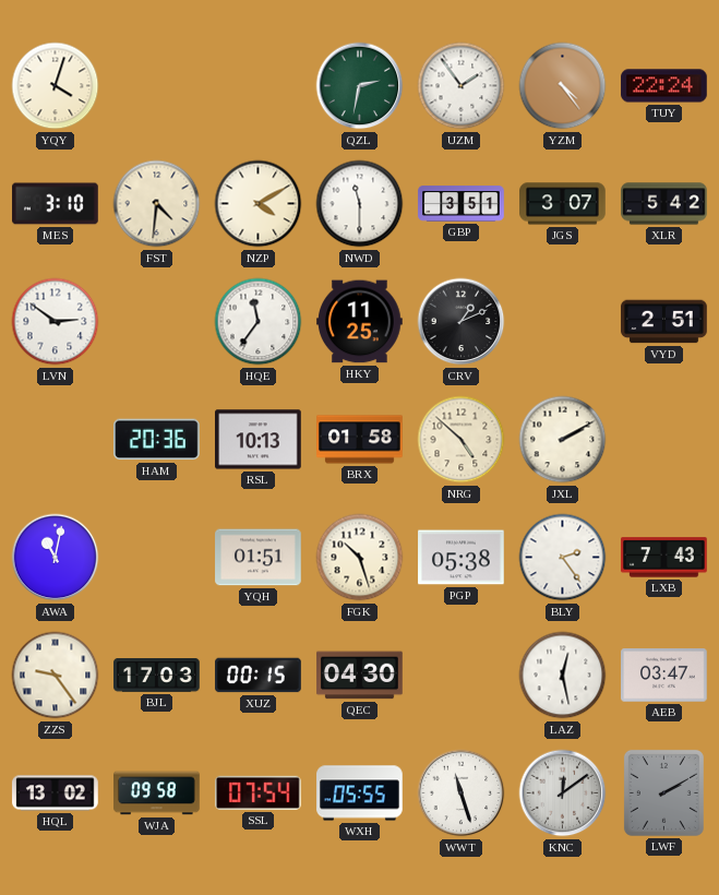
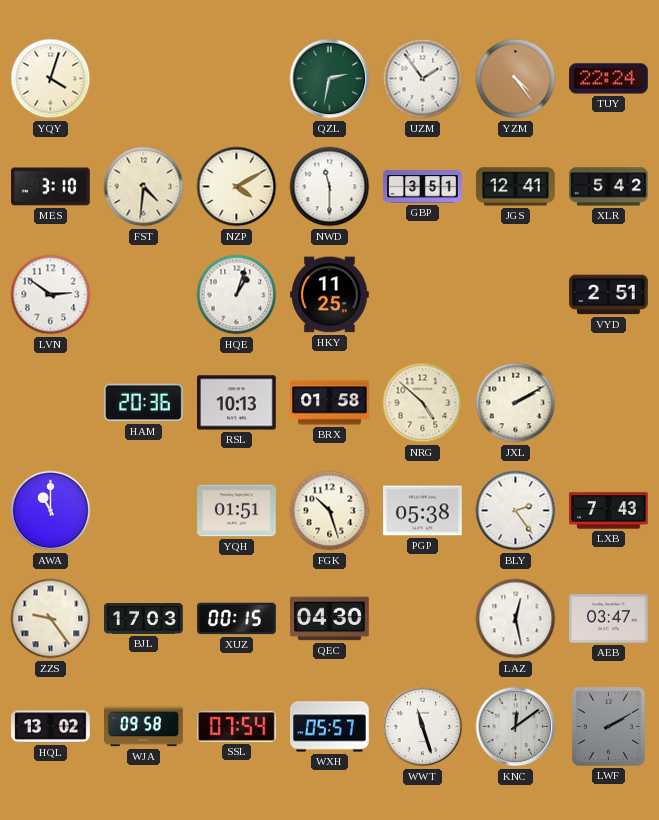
JGS: 3:07 -> 12:41 (516, 187)
HQE: 11:36 -> 1:03 (237, 295)
CRV: 1:11 -> none (462, 322)
AWA: 11:02 -> 11:00 (51, 511)
WXH: 05:55 -> 05:57 (330, 727)
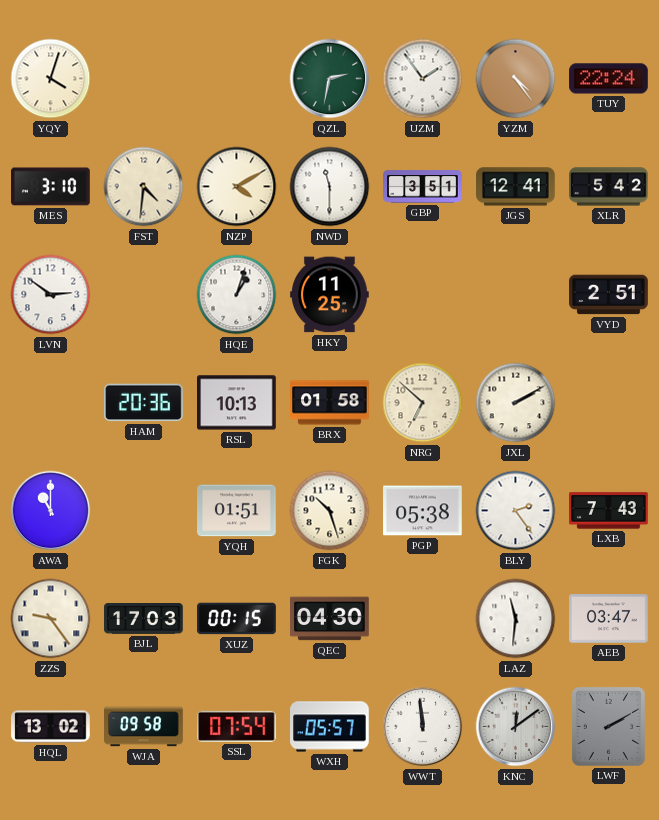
NRG: 4:52 -> 6:52 (423, 403)
LAZ: 12:28 -> 11:31 (516, 619)
WWT: 11:27 -> 11:59 (423, 727)
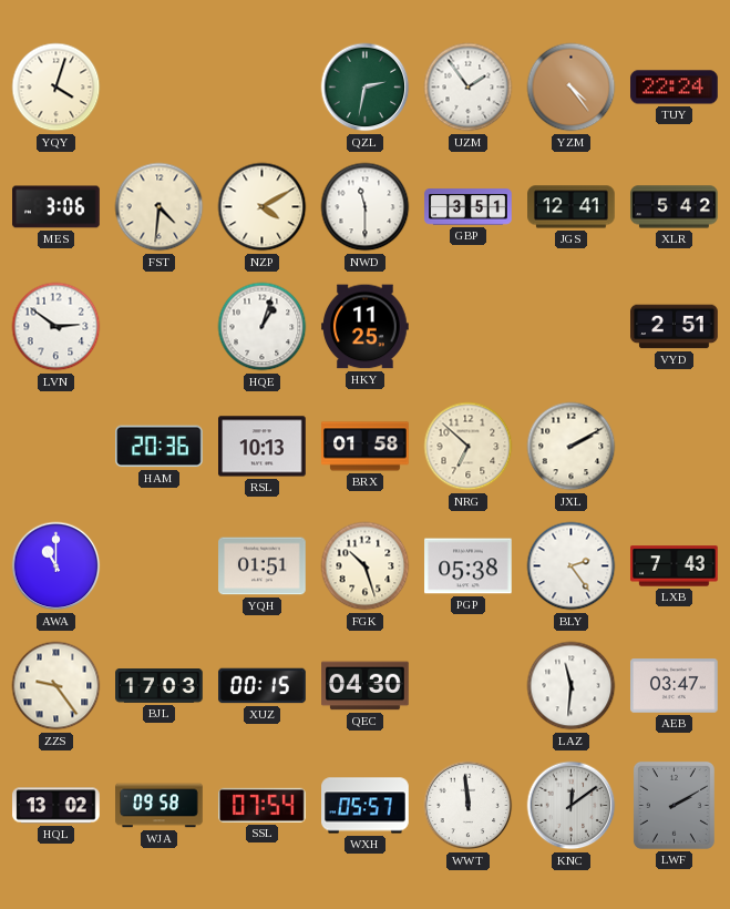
MES: 3:10 -> 3:06 (56, 207)
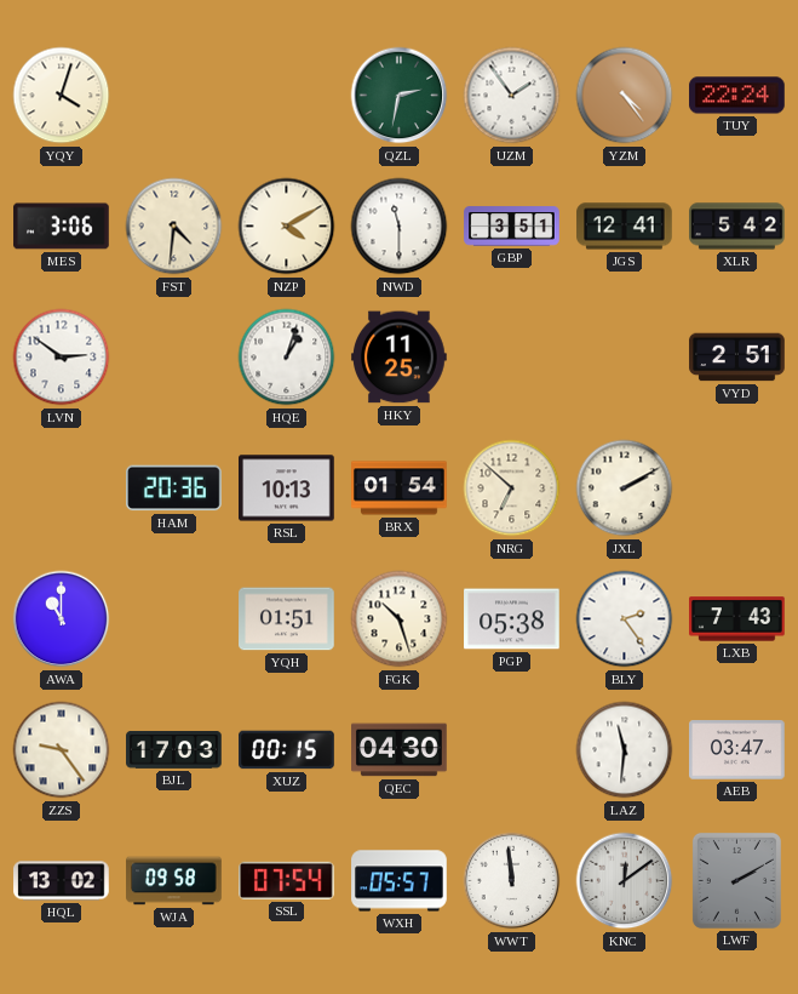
BRX: 01:58 -> 01:54 (400, 489)
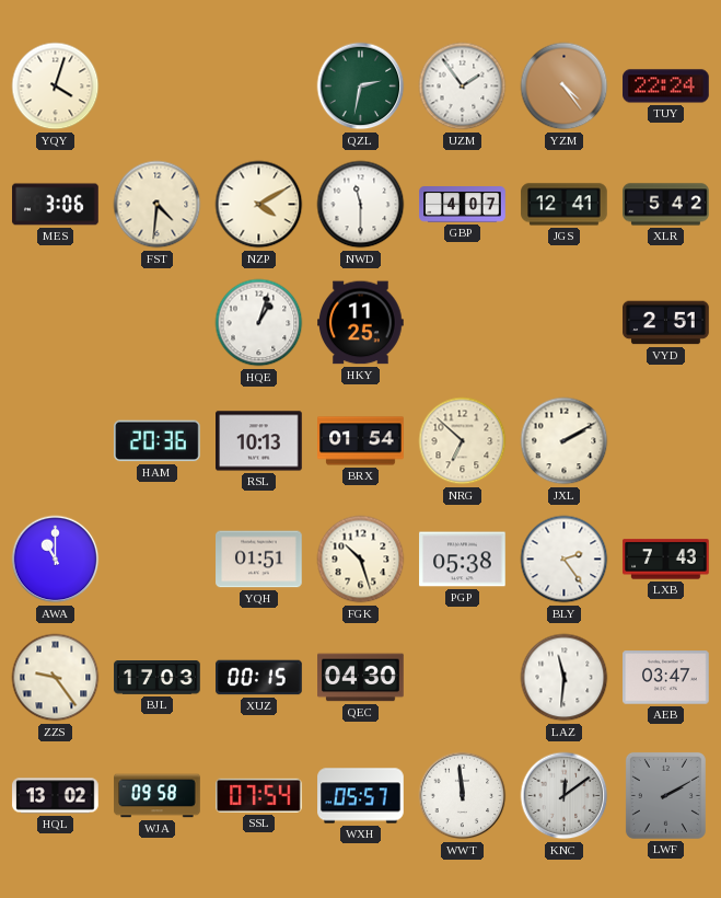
GBP: 3:51 -> 4:07 (463, 205)
LVN: 2:51 -> none (62, 358)
